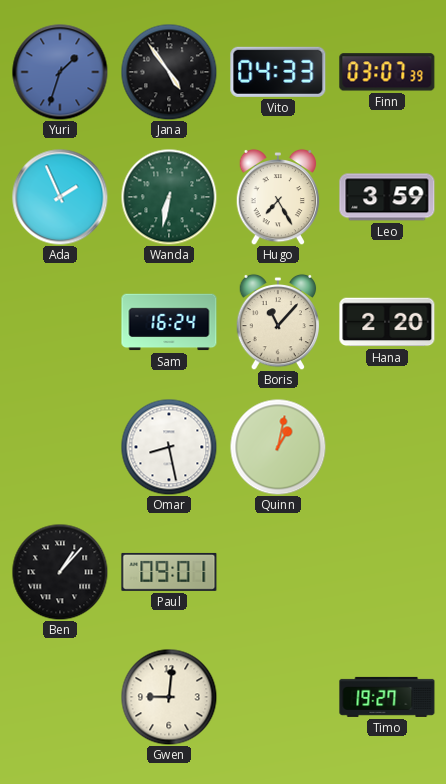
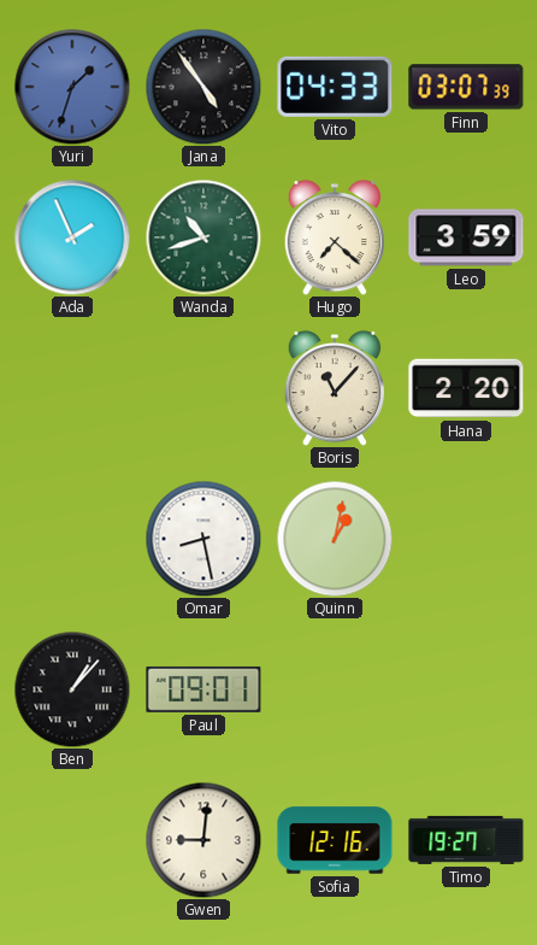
Wanda: 6:32 -> 10:42 (203, 237)
Hugo: 7:25 -> 7:22 (335, 237)
Sam: 16:24 -> none (169, 322)
Sofia: none -> 12:16 (335, 840)
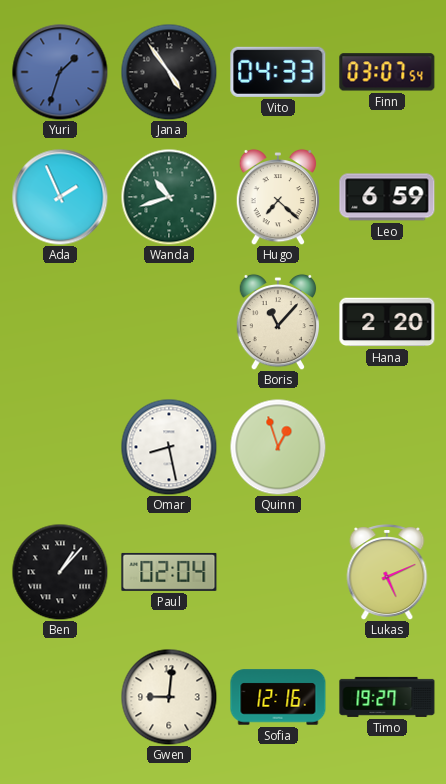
Finn: 03:07:39 -> 03:07:54 (387, 72)
Leo: 3:59 -> 6:59 (387, 197)
Quinn: 1:02 -> 12:57 (278, 447)
Paul: 09:01 -> 02:04 (169, 572)
Lukas: none -> 5:11 (387, 573)
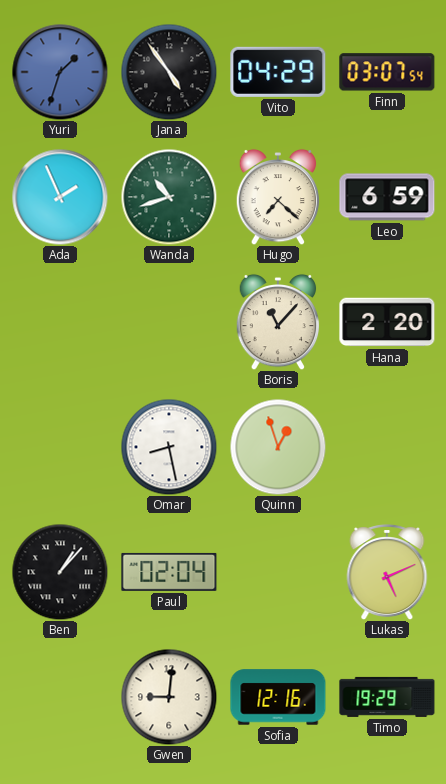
Vito: 04:33 -> 04:29 (278, 72)
Timo: 19:27 -> 19:29 (387, 697)
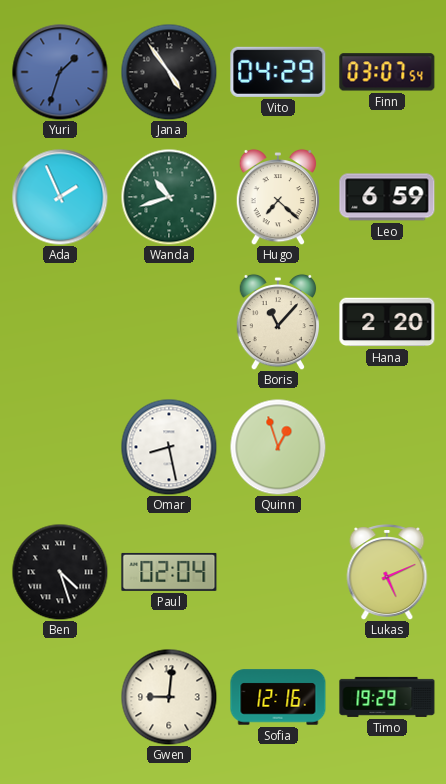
Ben: 1:07 -> 4:27 (60, 572)
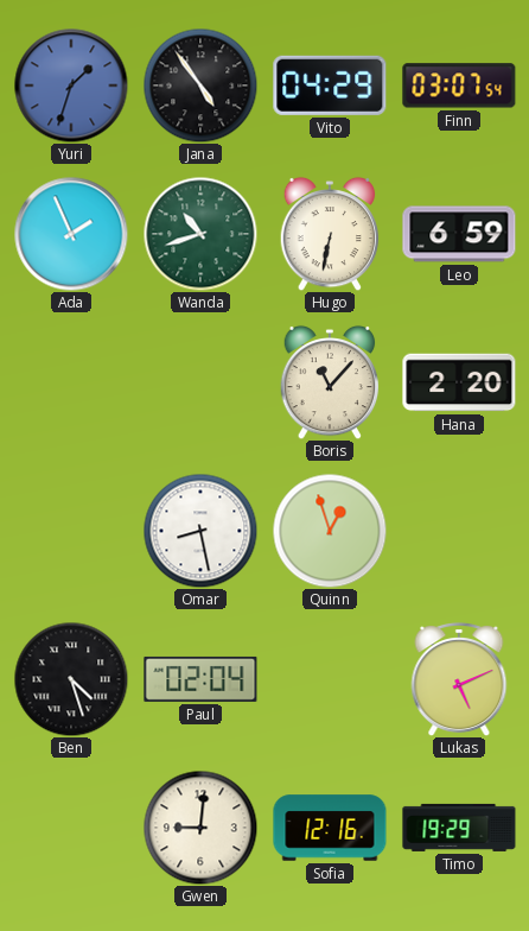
Hugo: 7:22 -> 6:32 (330, 234)
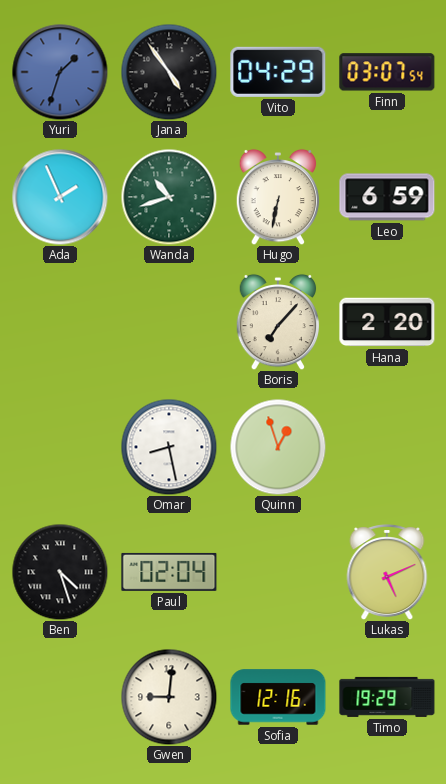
Boris: 11:07 -> 7:07 (278, 322)
